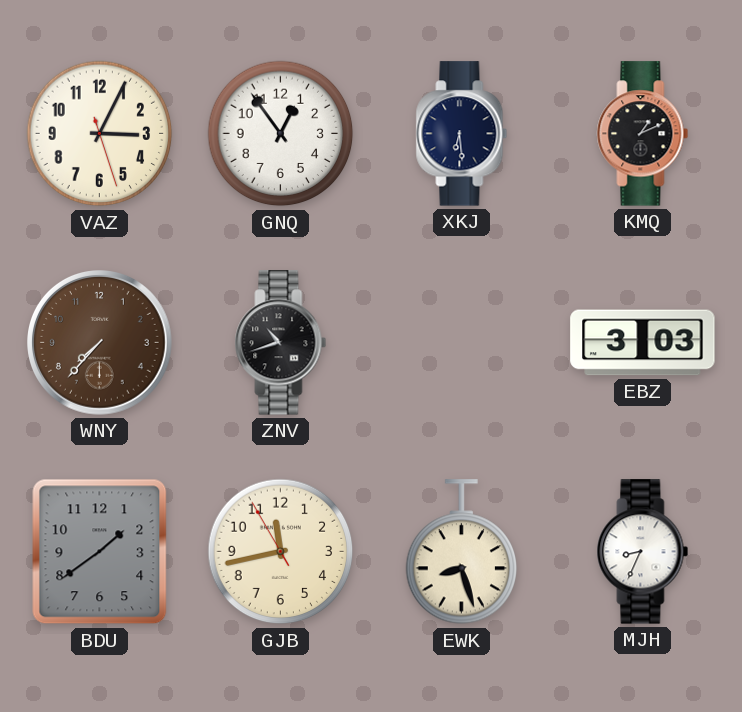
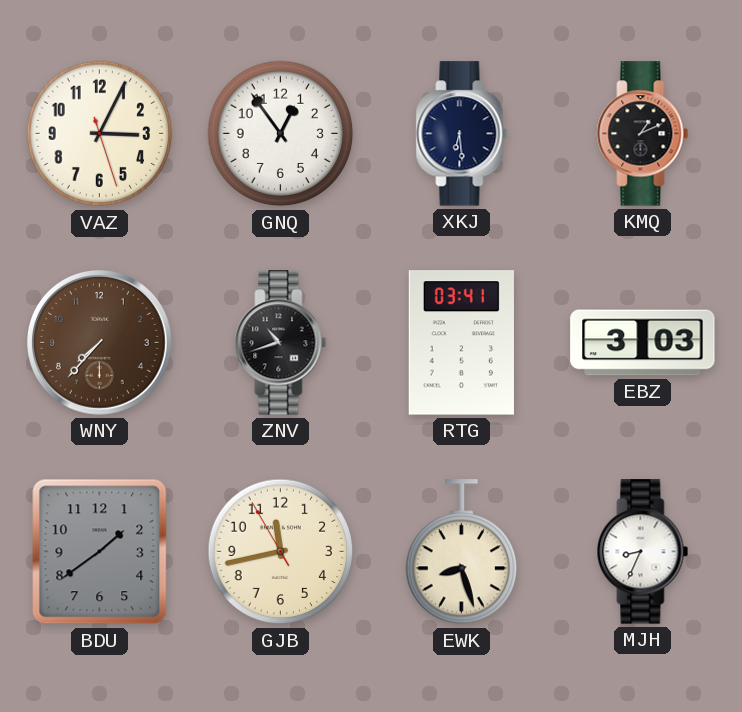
RTG: none -> 03:41 (461, 343)
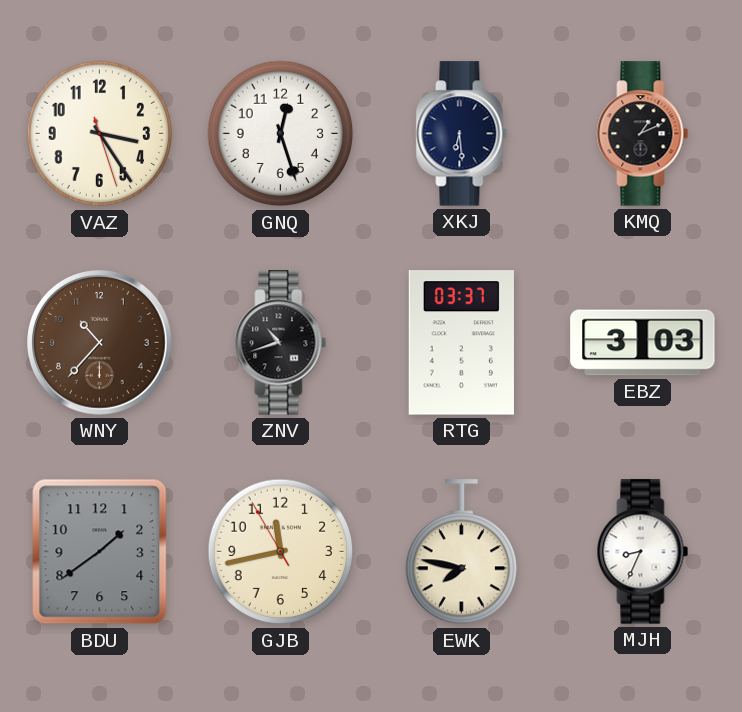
VAZ: 3:04 -> 3:24 (100, 134)
GNQ: 12:54 -> 12:27 (281, 134)
WNY: 7:37 -> 10:37 (100, 343)
RTG: 03:41 -> 03:37 (461, 343)
EWK: 8:27 -> 7:47 (461, 552)
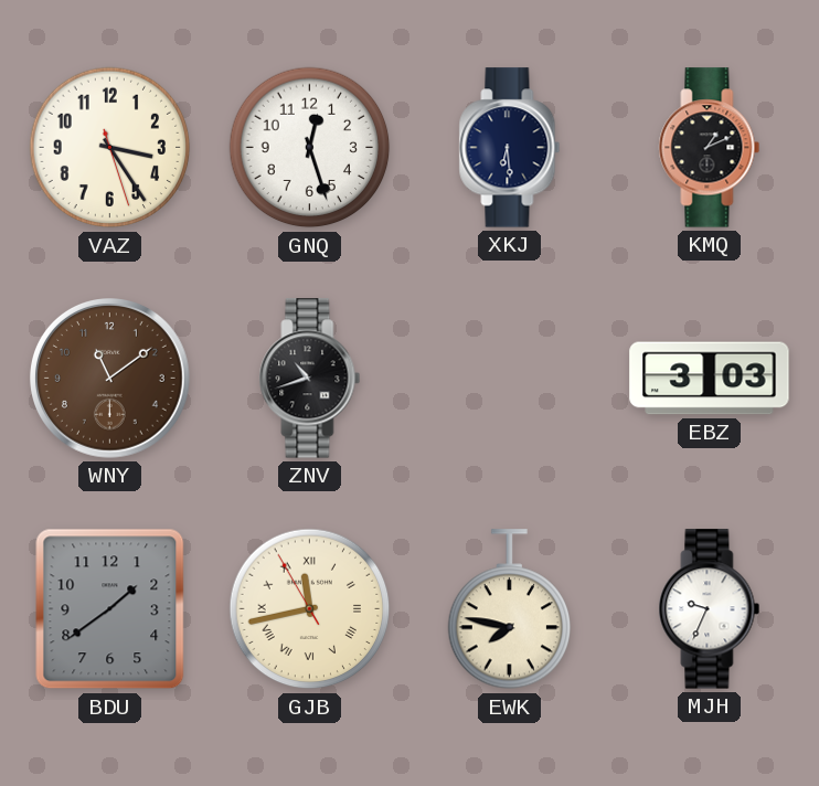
WNY: 10:37 -> 11:09 (110, 379)
RTG: 03:37 -> none (461, 343)
GJB numerals: Arabic -> Roman (310, 609)
MJH: 8:34 -> 9:34 (710, 609)
